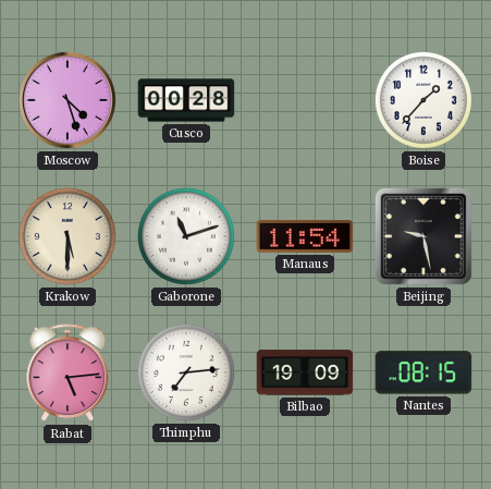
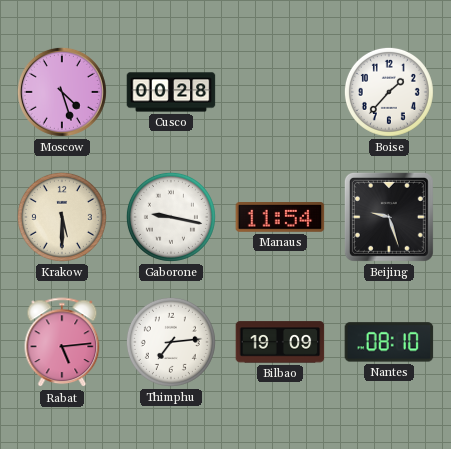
Gaborone: 11:12 -> 9:17 (171, 217)
Beijing: 9:28 -> 9:27 (389, 217)
Nantes: 08:15 -> 08:10 (389, 342)
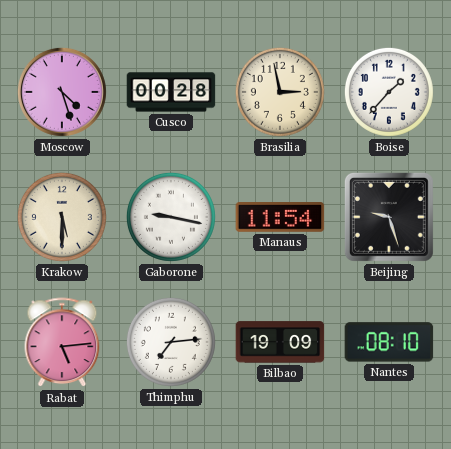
Brasilia: none -> 2:58 (280, 92)
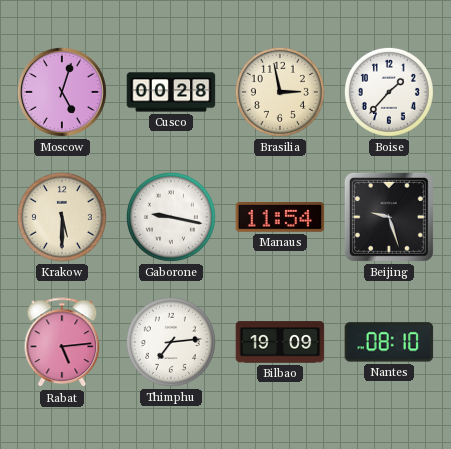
Moscow: 4:27 -> 5:03 (62, 92)
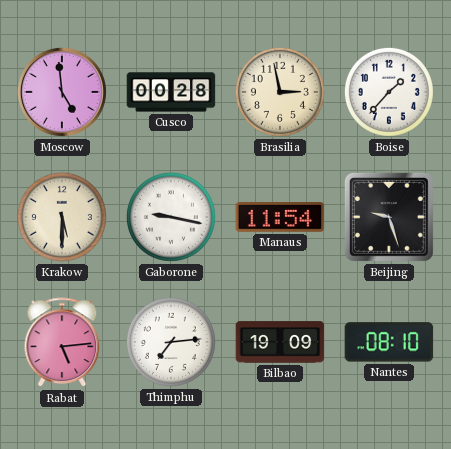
Moscow: 5:03 -> 4:59 (62, 92)
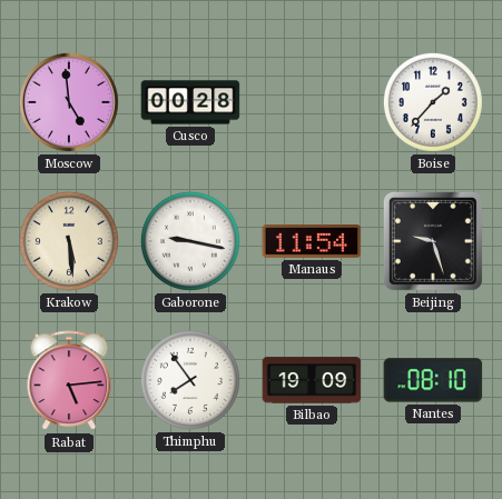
Brasilia: 2:58 -> none (280, 92)
Krakow: 5:30 -> 5:29 (69, 241)
Thimphu: 7:14 -> 7:54 (190, 380)
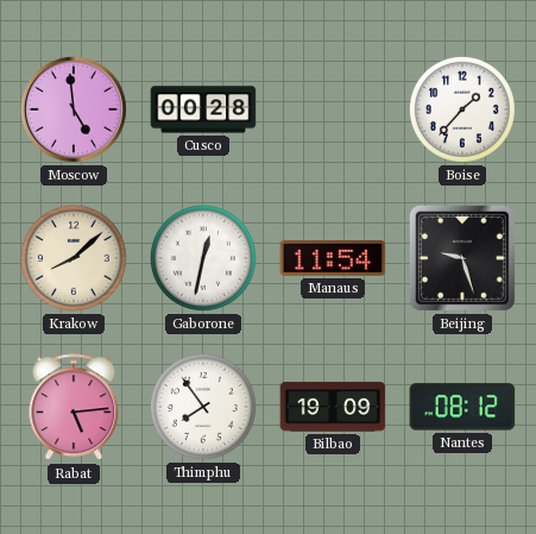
Krakow: 5:29 -> 8:08 (74, 258)
Gaborone: 9:17 -> 12:32 (203, 258)
Nantes: 08:10 -> 08:12 (462, 407)
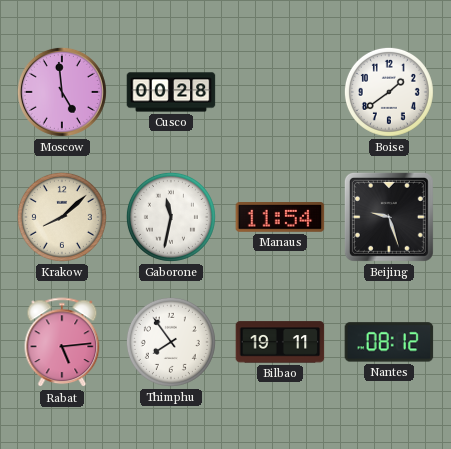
Boise: 1:37 -> 1:39 (389, 92)
Gaborone: 12:32 -> 11:32 (171, 217)
Bilbao: 19:09 -> 19:11 (280, 342)
